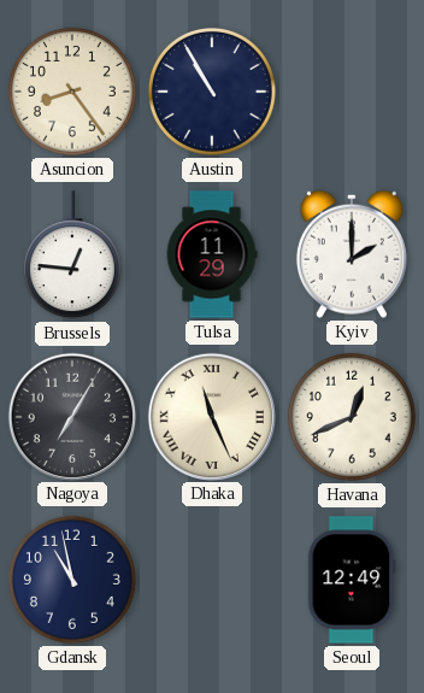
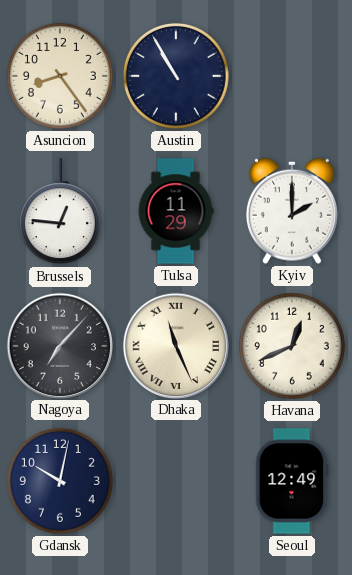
Nagoya: 7:05 -> 7:07 (59, 345)
Gdansk: 10:58 -> 10:02 (60, 481)
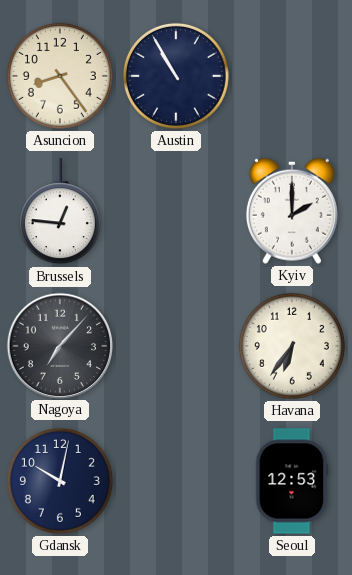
Tulsa: 11:29 -> none (176, 211)
Dhaka: 11:26 -> none (175, 345)
Havana: 12:41 -> 6:36 (292, 346)
Seoul: 12:49 -> 12:53 (292, 481)
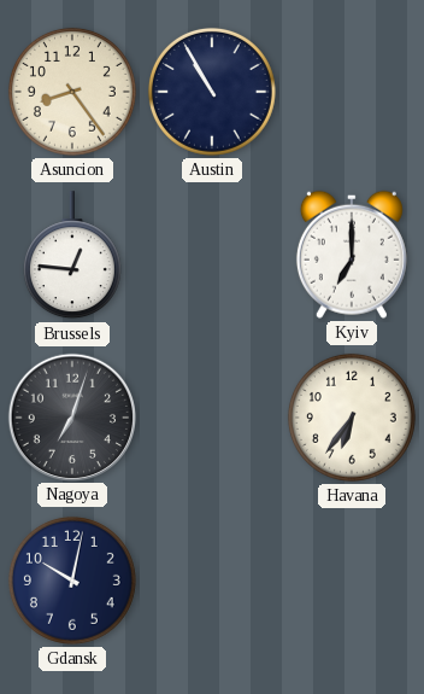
Kyiv: 2:00 -> 7:00 (352, 255)
Nagoya: 7:07 -> 7:03 (71, 416)
Seoul: 12:53 -> none (292, 481)
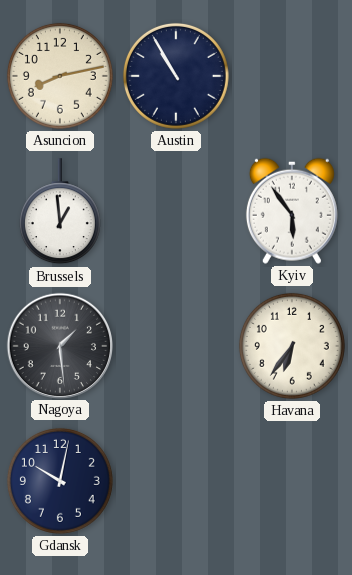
Asuncion: 8:24 -> 8:13 (60, 76)
Brussels: 12:46 -> 12:59 (60, 212)
Kyiv: 7:00 -> 5:54 (292, 211)
Nagoya: 7:03 -> 1:29 (59, 345)
